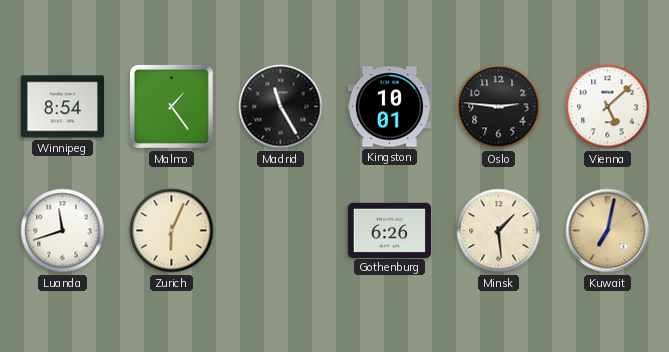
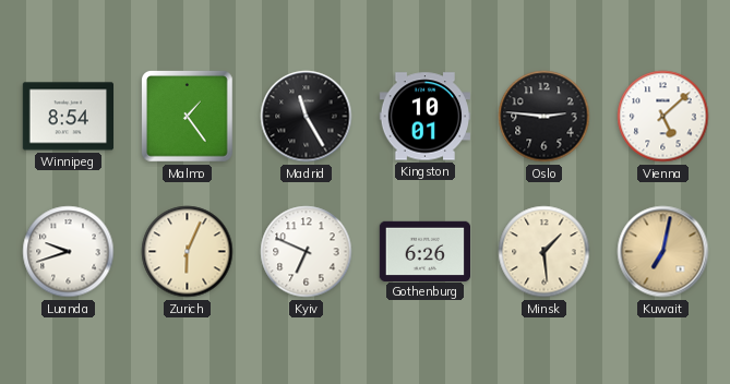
Luanda: 11:42 -> 9:42 (69, 252)
Kyiv: none -> 6:49 (307, 252)
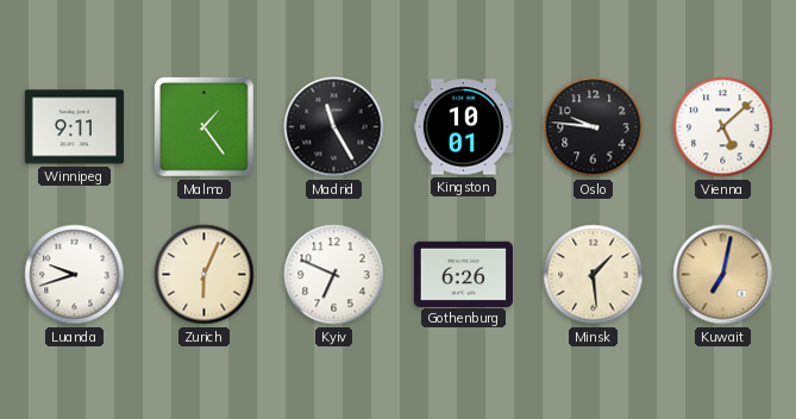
Winnipeg: 8:54 -> 9:11 (74, 127)
Oslo: 2:46 -> 9:46 (594, 127)
